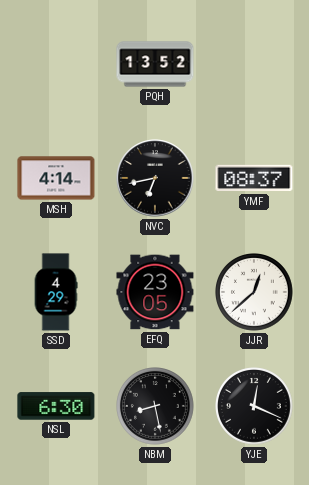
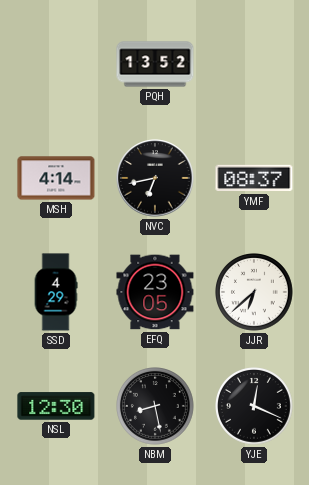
JJR: 12:38 -> 6:38 (255, 293)
NSL: 6:30 -> 12:30 (56, 406)
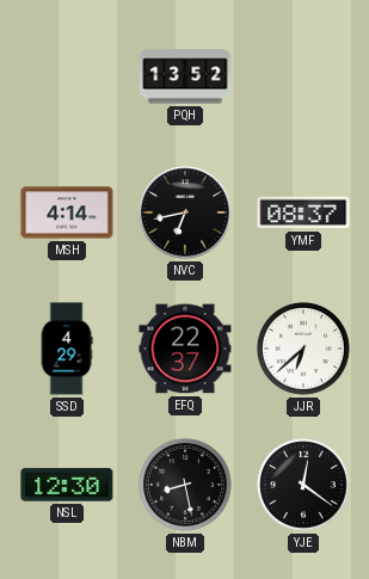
EFQ: 23:05 -> 22:37 (185, 349)
YJE: 12:19 -> 12:21 (305, 486)
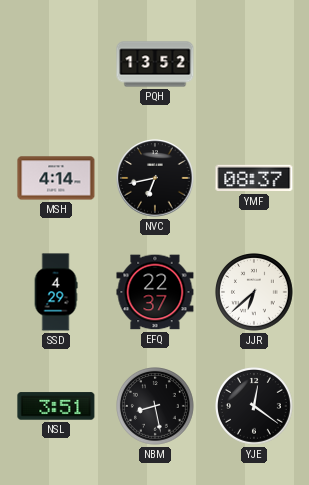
NSL: 12:30 -> 3:51 (56, 406)
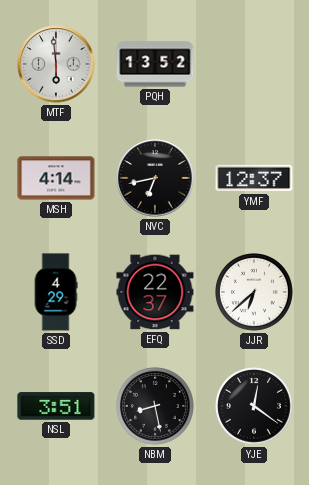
MTF: none -> 5:59 (56, 64)
YMF: 08:37 -> 12:37 (254, 178)
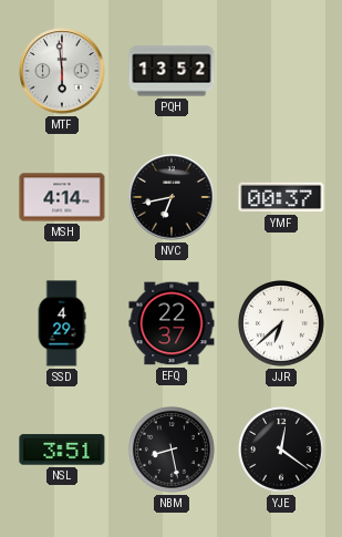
YMF: 12:37 -> 00:37 (281, 197)
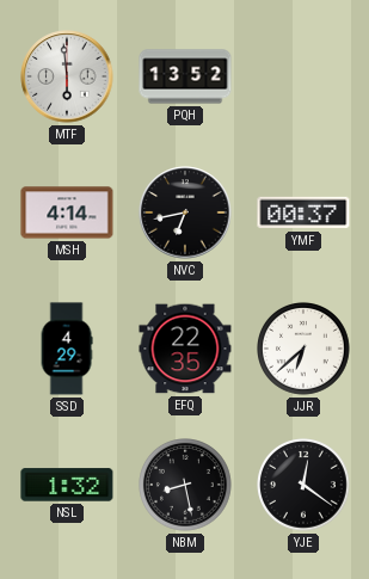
EFQ: 22:37 -> 22:35 (185, 349)
NSL: 3:51 -> 1:32 (67, 485)
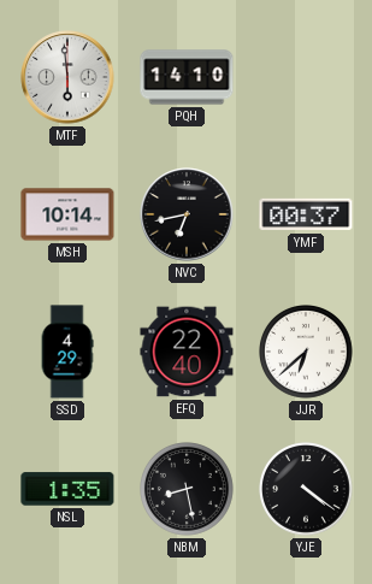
PQH: 13:52 -> 14:10 (187, 77)
MSH: 4:14 -> 10:14 (67, 214)
EFQ: 22:35 -> 22:40 (187, 352)
NSL: 1:32 -> 1:35 (67, 489)
YJE: 12:21 -> 4:21 (307, 490)
